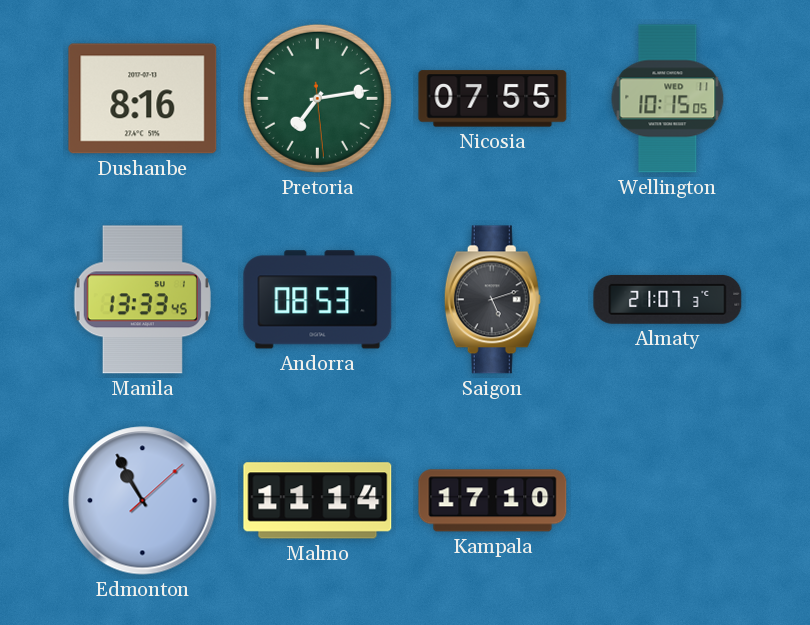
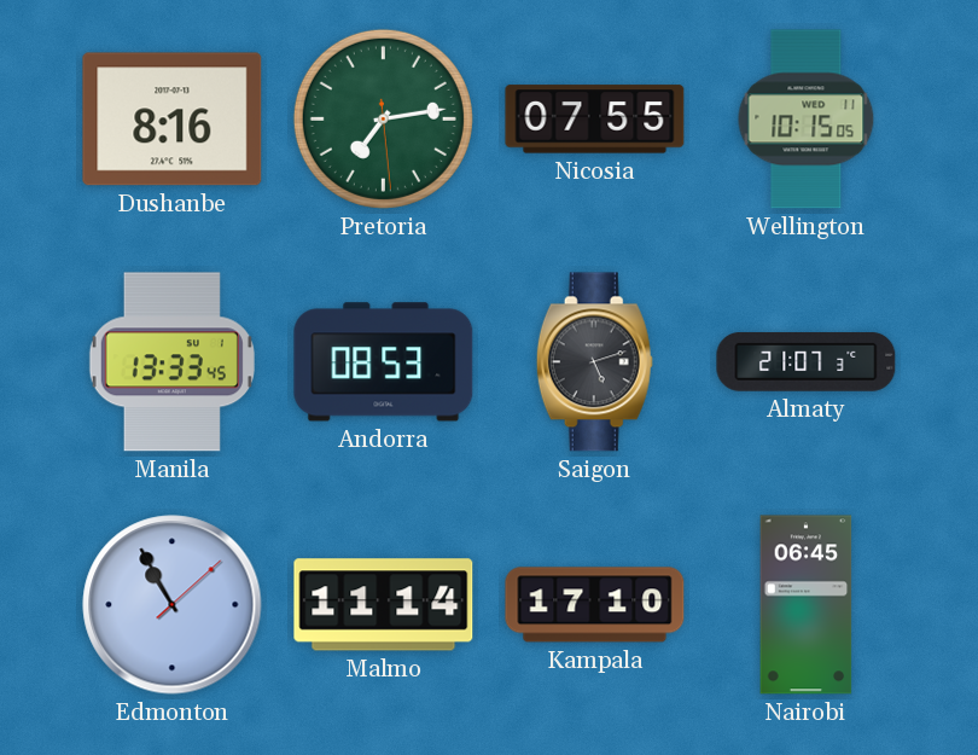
Nairobi: none -> 06:45 (807, 605)
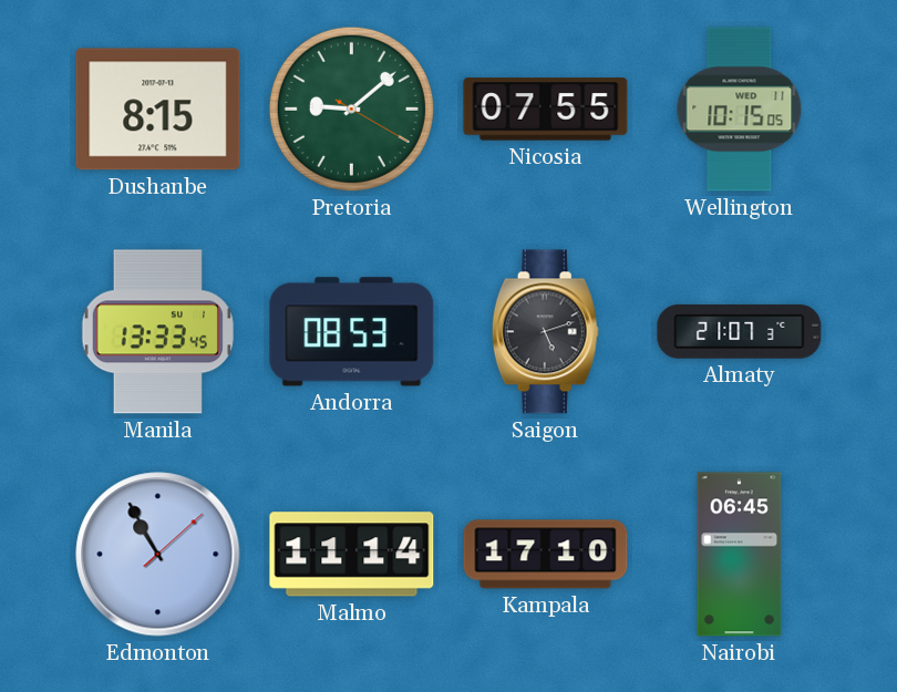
Dushanbe: 8:16 -> 8:15 (158, 110)
Pretoria: 7:13 -> 9:08 (351, 109)
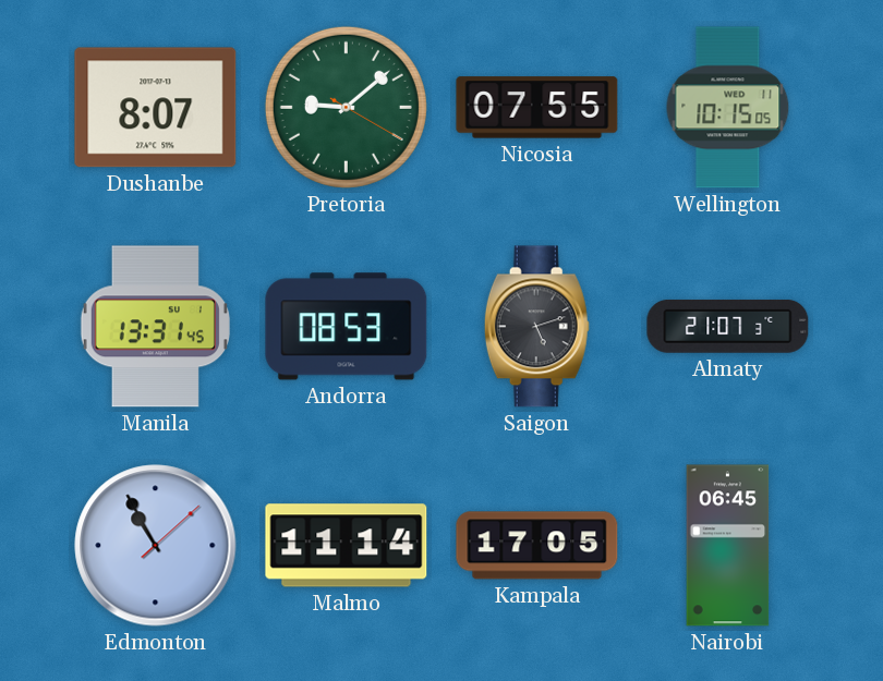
Dushanbe: 8:15 -> 8:07 (156, 108)
Manila: 13:33 -> 13:31 (155, 327)
Kampala: 17:10 -> 17:05 (537, 546)
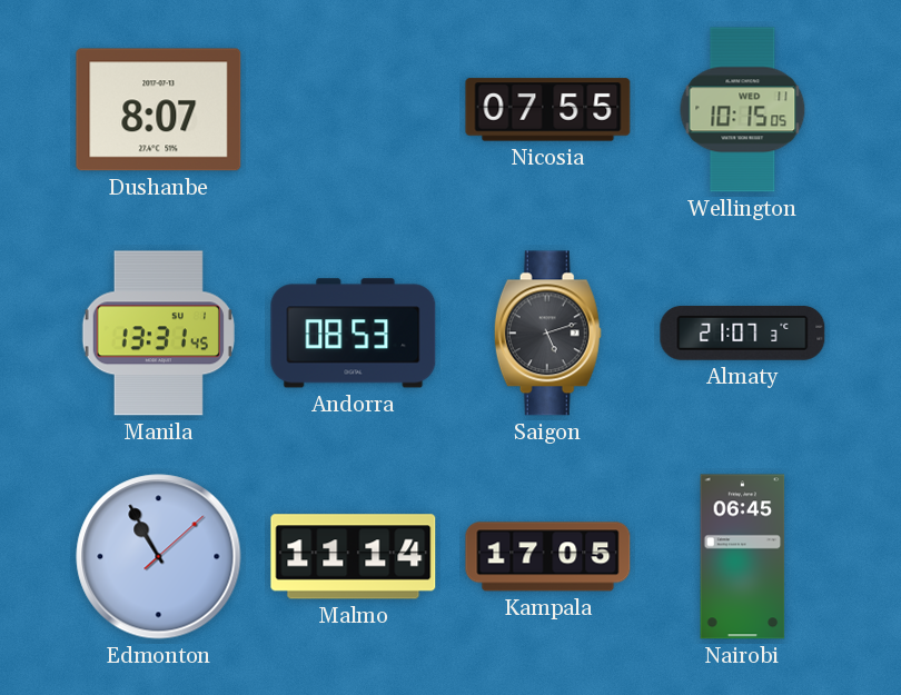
Pretoria: 9:08 -> none (346, 107)
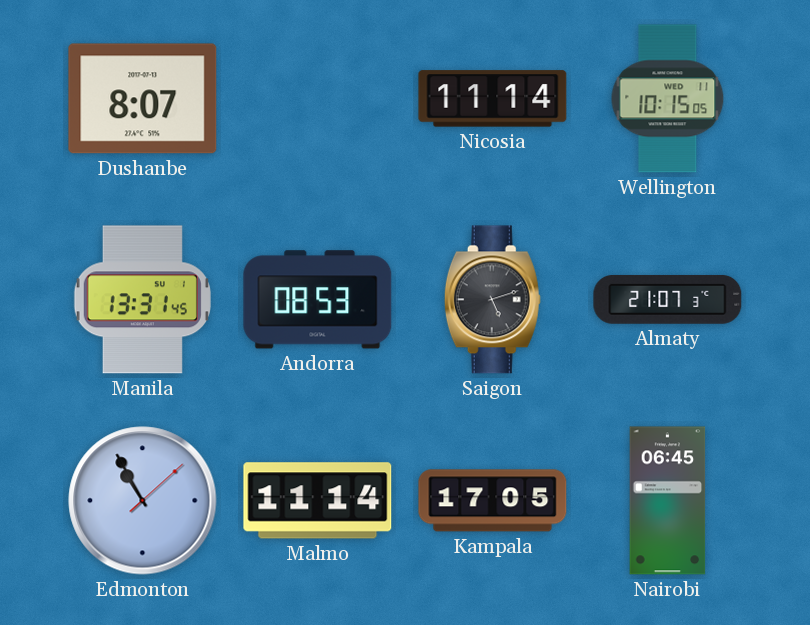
Nicosia: 07:55 -> 11:14 (493, 99)
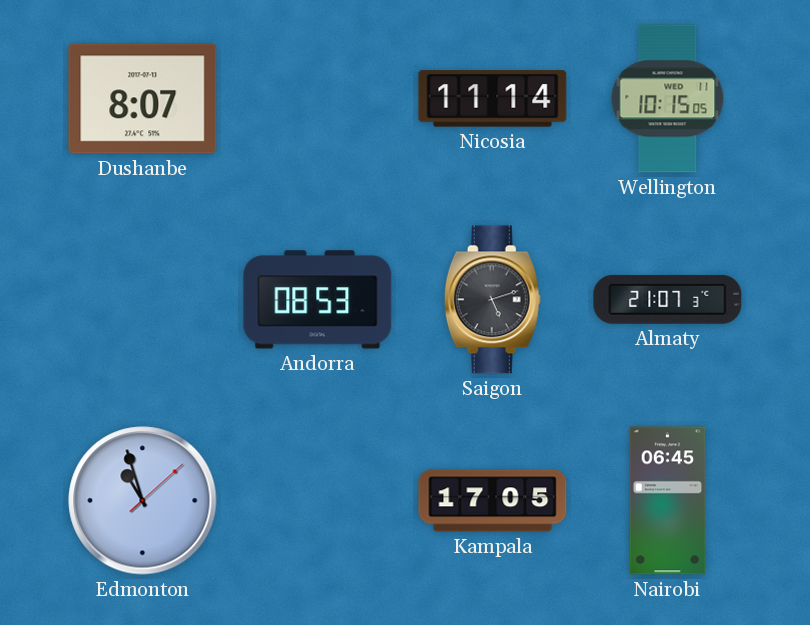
Manila: 13:31 -> none (142, 300)
Edmonton: 10:55 -> 10:57 (143, 501)
Malmo: 11:14 -> none (318, 501)
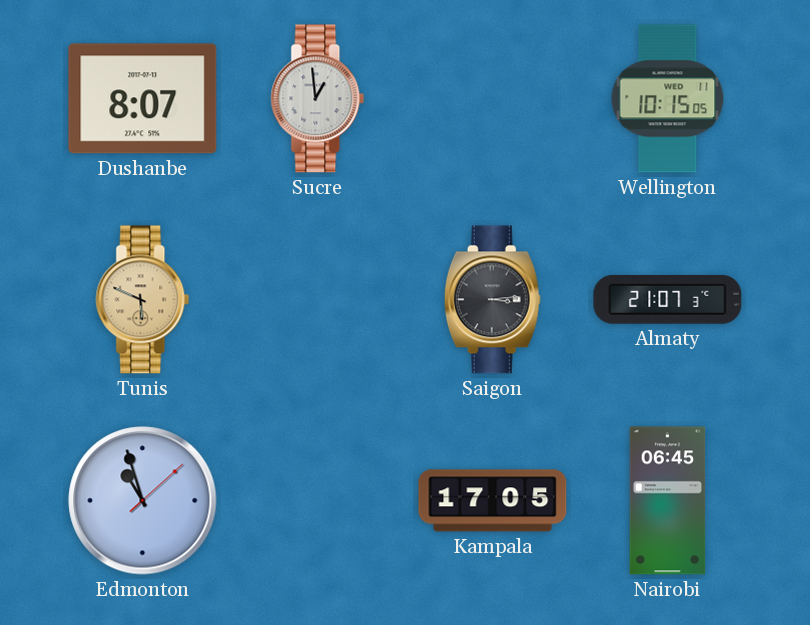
Sucre: none -> 12:59 (318, 99)
Nicosia: 11:14 -> none (493, 99)
Tunis: none -> 5:49 (143, 300)
Andorra: 08:53 -> none (318, 300)
Saigon: 5:12 -> 3:14 (492, 300)
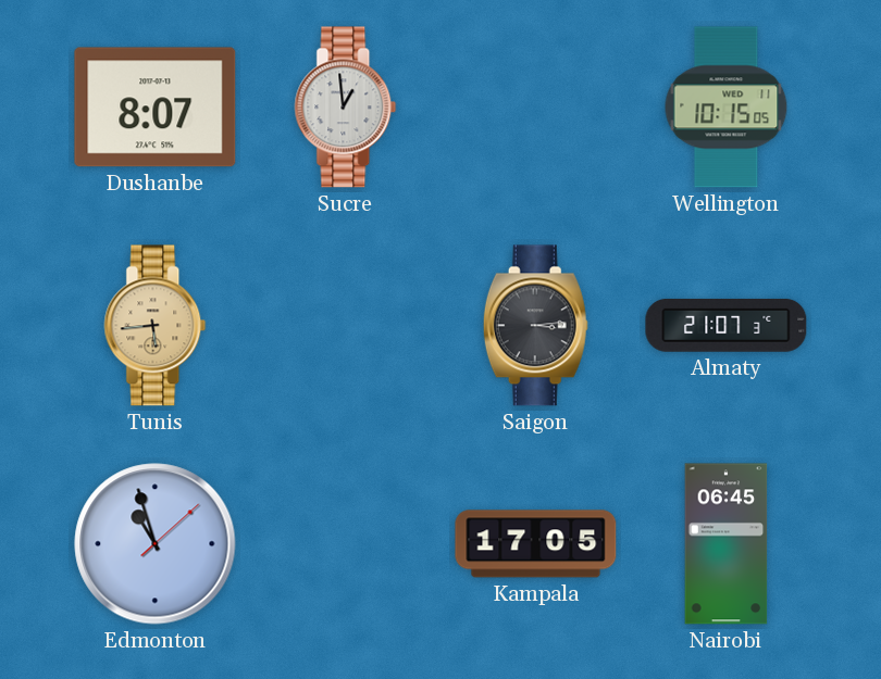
Tunis: 5:49 -> 5:44 (156, 326)
